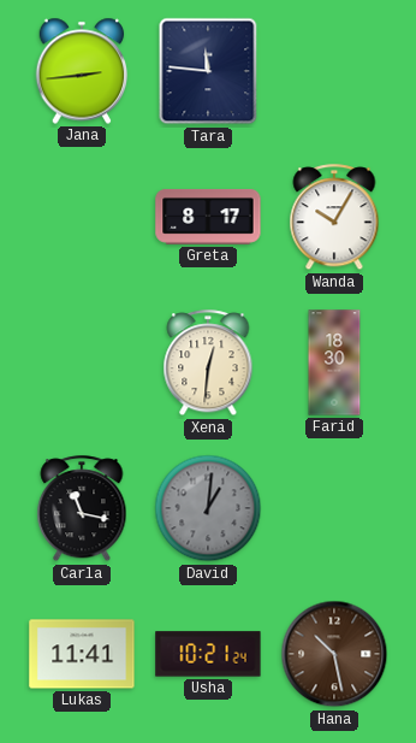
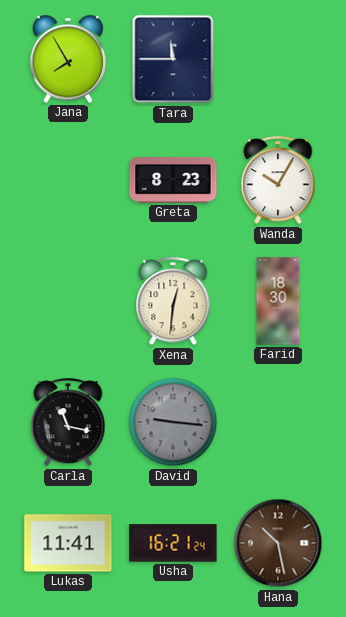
Jana: 2:44 -> 7:55 (68, 59)
Tara: 11:46 -> 11:45 (173, 59)
Greta: 8:17 -> 8:23 (173, 180)
David: 1:01 -> 9:16 (173, 422)
Usha: 10:21 -> 16:21 (173, 543)
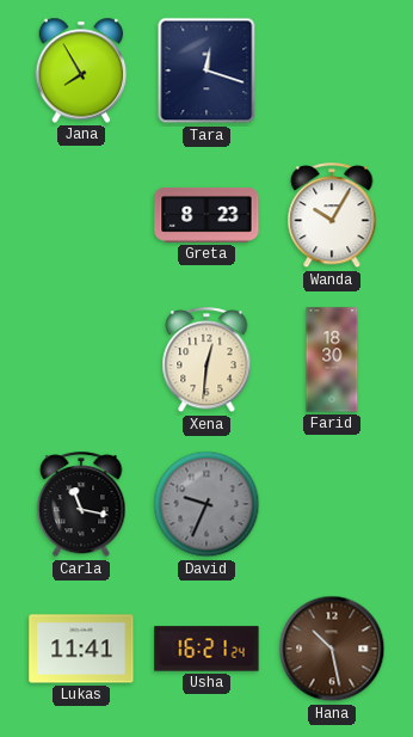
Tara: 11:45 -> 12:18 (207, 70)
David: 9:16 -> 9:34 (207, 504)
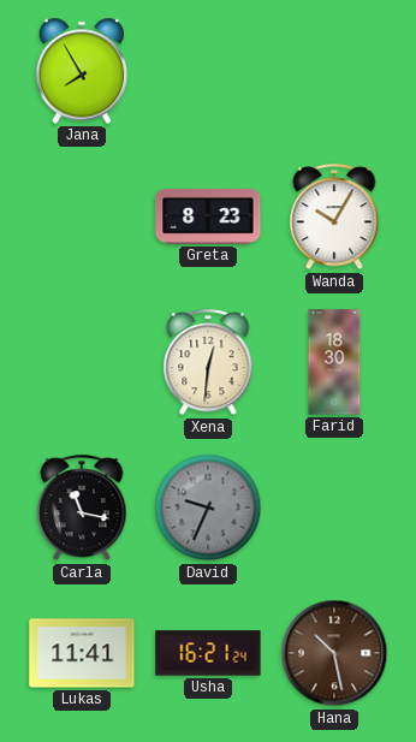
Tara: 12:18 -> none (207, 70)
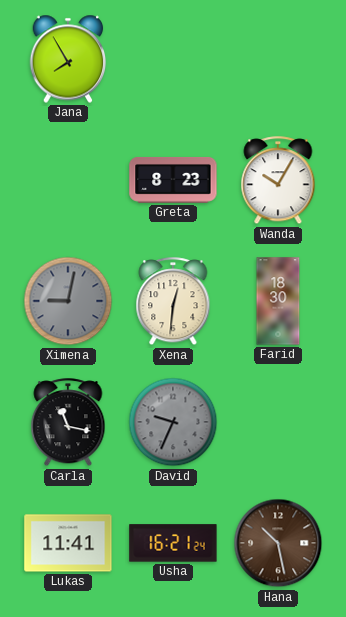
Ximena: none -> 9:02 (68, 301)
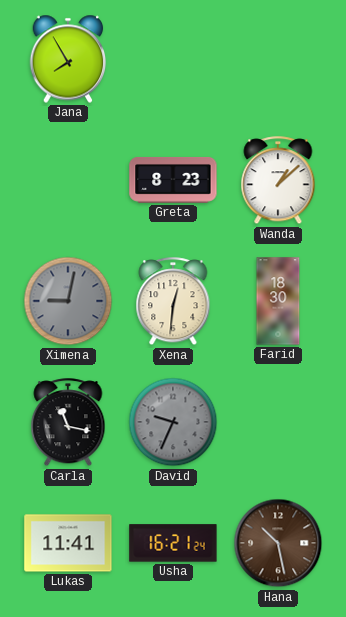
Wanda: 10:05 -> 1:08 (278, 181)
